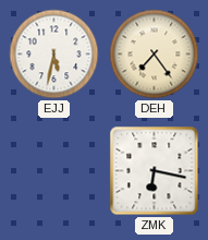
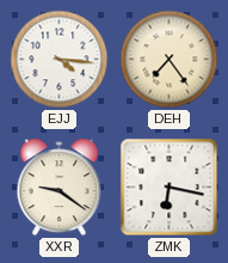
EJJ: 5:32 -> 4:16 (60, 60)
XXR: none -> 9:21 (60, 188)
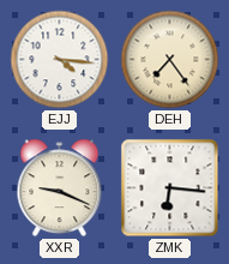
XXR: 9:21 -> 9:19 (60, 188)
ZMK: 6:17 -> 6:16 (170, 188)
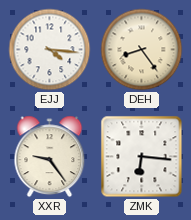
DEH: 7:24 -> 8:24 (142, 50)
XXR: 9:19 -> 9:24 (50, 157)
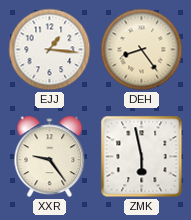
EJJ: 4:16 -> 1:16 (50, 50)
ZMK: 6:16 -> 5:58 (142, 157)
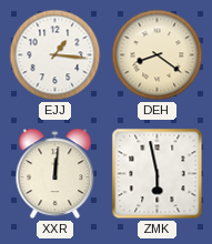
DEH: 8:24 -> 8:21 (158, 55)
XXR: 9:24 -> 12:01 (55, 174)
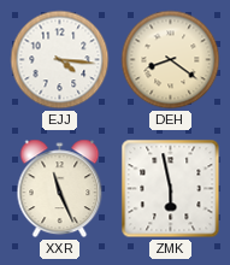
EJJ: 1:16 -> 4:16 (60, 60)
XXR: 12:01 -> 11:26 (60, 189)
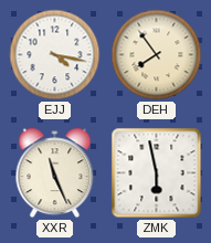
EJJ: 4:16 -> 4:17 (55, 55)
DEH: 8:21 -> 7:54 (157, 55)
